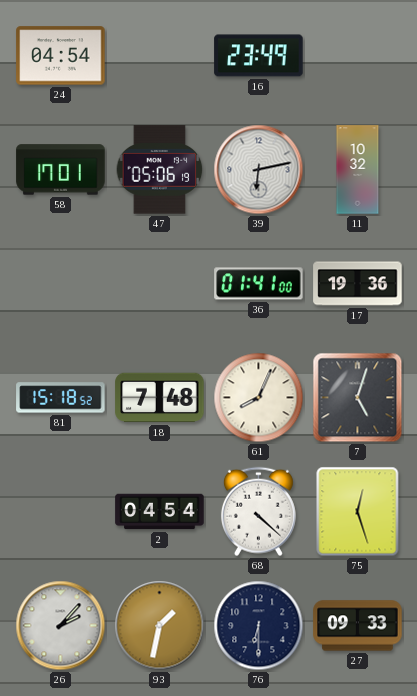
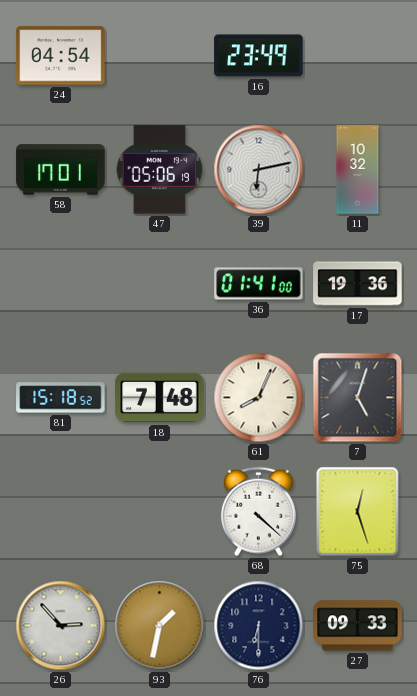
2: 04:54 -> none (160, 512)
26: 2:07 -> 2:53 (61, 626)
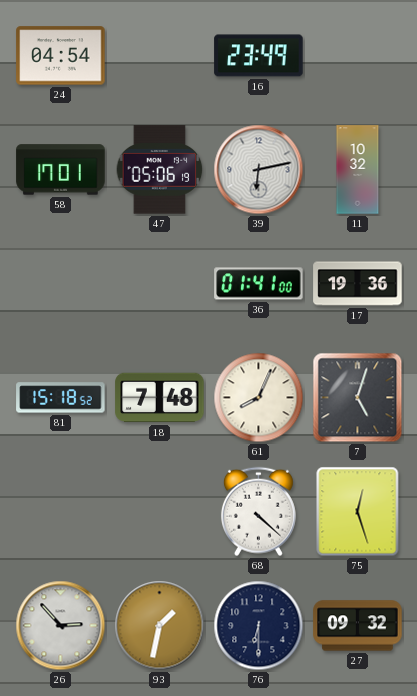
27: 09:33 -> 09:32 (358, 626)
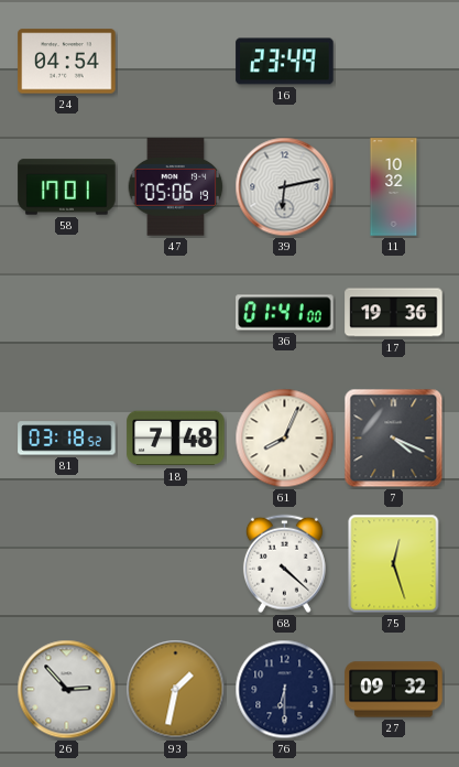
81: 15:18 -> 03:18 (67, 439)
7: 5:03 -> 4:19 (394, 439)
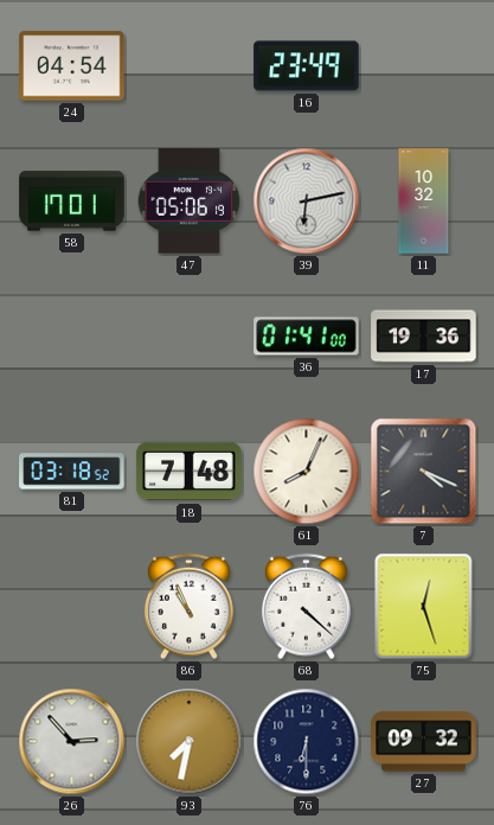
86: none -> 10:56 (188, 607)
93: 1:32 -> 7:32 (190, 742)
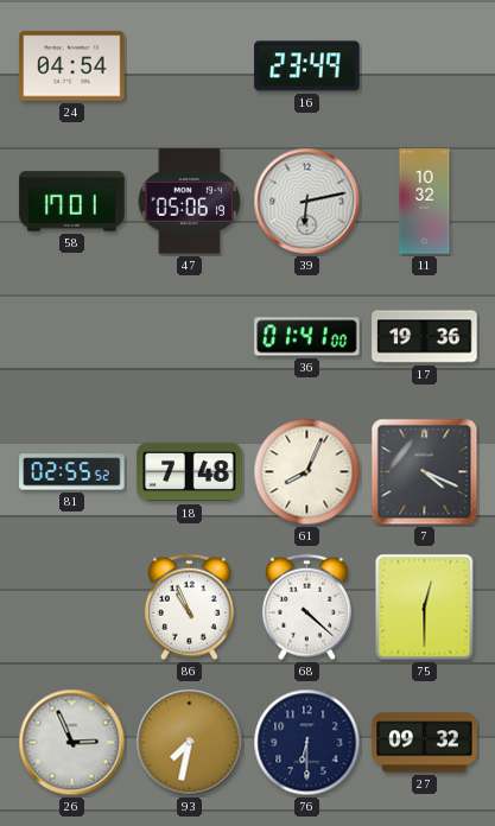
81: 03:18 -> 02:55 (72, 472)
75: 12:27 -> 12:30 (425, 608)
26: 2:53 -> 2:56 (72, 743)
